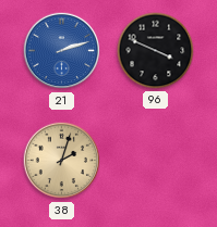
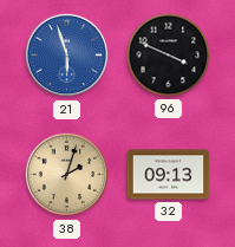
21: 2:12 -> 5:57 (67, 56)
32: none -> 09:13 (169, 175)
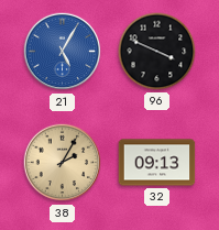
21: 5:57 -> 5:05 (63, 52)
38: 2:03 -> 2:05 (63, 163)
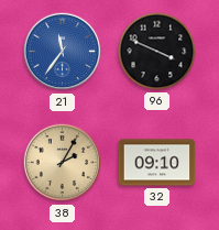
21: 5:05 -> 11:36 (63, 52)
32: 09:13 -> 09:10 (157, 163)
